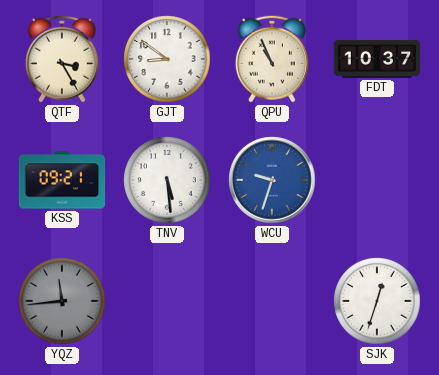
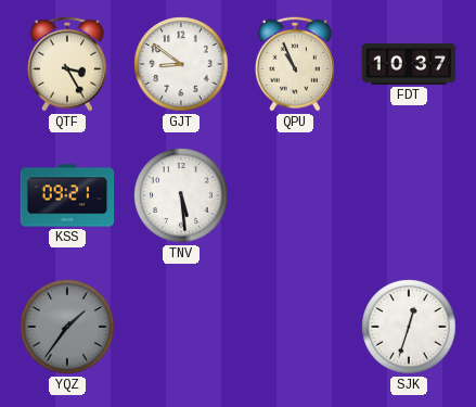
WCU: 9:33 -> none (272, 180)
YQZ: 11:44 -> 1:36 (67, 327)
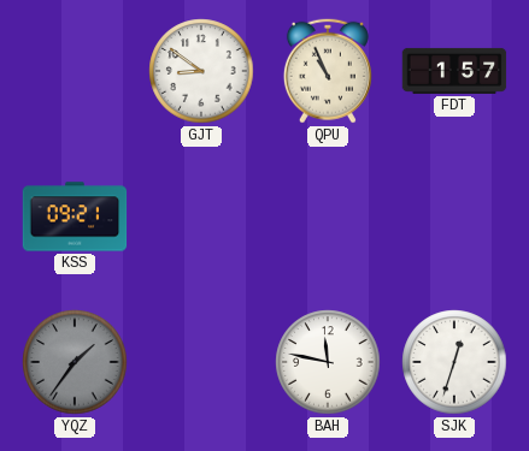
QTF: 3:25 -> none (67, 64)
FDT: 10:37 -> 1:57 (454, 71)
TNV: 5:29 -> none (181, 195)
BAH: none -> 11:47 (328, 362)
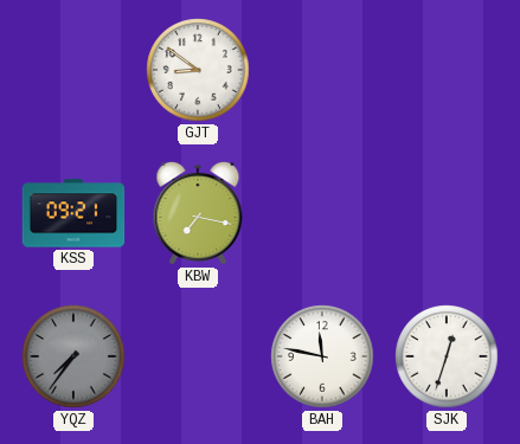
QPU: 10:56 -> none (328, 71)
FDT: 1:57 -> none (454, 71)
KBW: none -> 7:17 (198, 213)
YQZ: 1:36 -> 7:36 (73, 356)
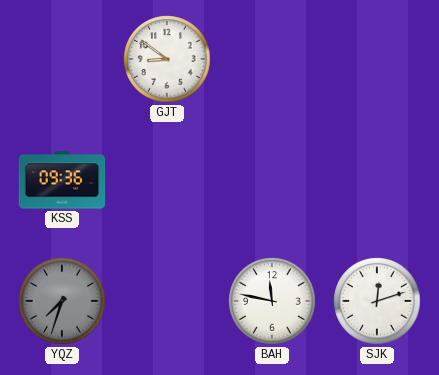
KSS: 09:21 -> 09:36 (62, 180)
KBW: 7:17 -> none (198, 213)
YQZ: 7:36 -> 7:33 (62, 301)
SJK: 12:33 -> 12:12 (377, 301)
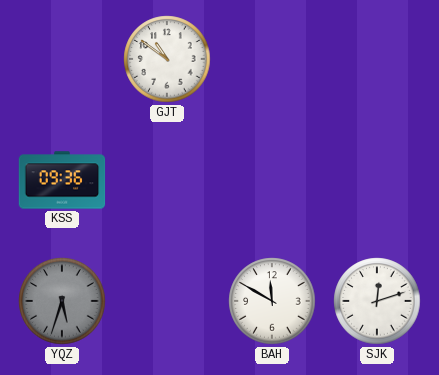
GJT: 8:51 -> 10:51 (167, 59)
YQZ: 7:33 -> 5:33 (62, 301)
BAH: 11:47 -> 11:50 (272, 301)
